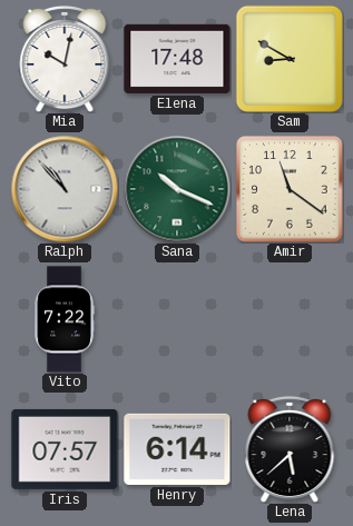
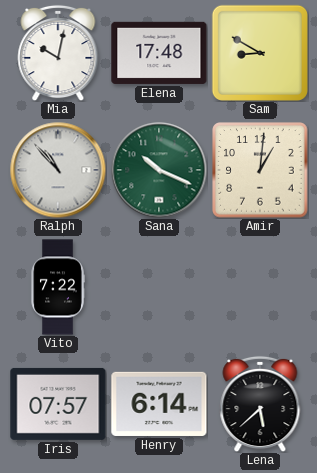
Amir: 11:21 -> 1:01 (260, 170)
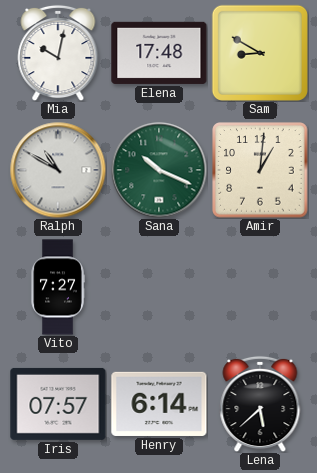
Ralph: 10:53 -> 10:50 (58, 170)
Vito: 7:22 -> 7:27 (58, 287)
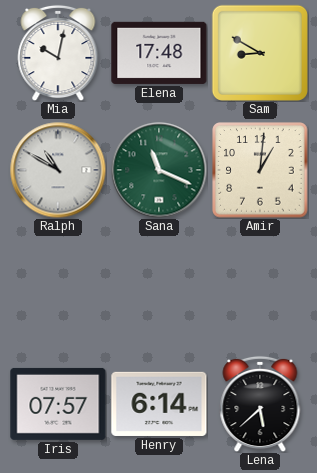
Sana: 10:19 -> 11:19 (159, 170)
Vito: 7:27 -> none (58, 287)
